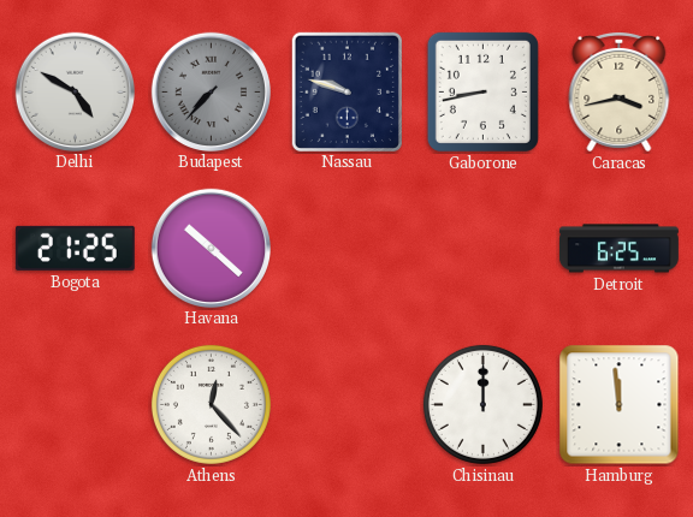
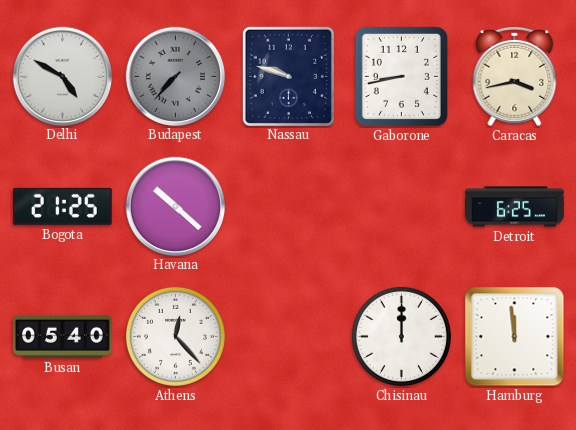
Busan: none -> 05:40 (62, 336)
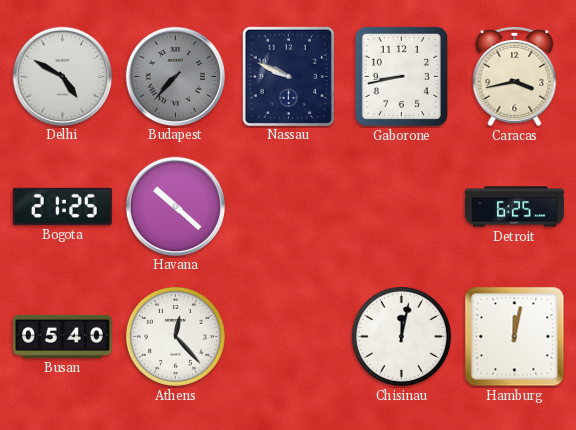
Nassau: 9:48 -> 9:49 (288, 76)
Chisinau: 12:00 -> 12:02 (401, 336)
Hamburg: 11:59 -> 12:02 (515, 337)
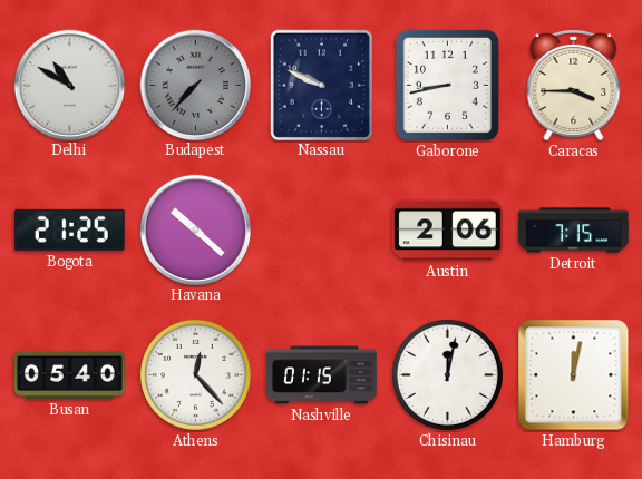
Delhi: 4:50 -> 10:50 (69, 85)
Caracas: 3:43 -> 3:45 (574, 85)
Austin: none -> 2:06 (447, 231)
Detroit: 6:25 -> 7:15 (573, 231)
Nashville: none -> 01:15 (321, 375)
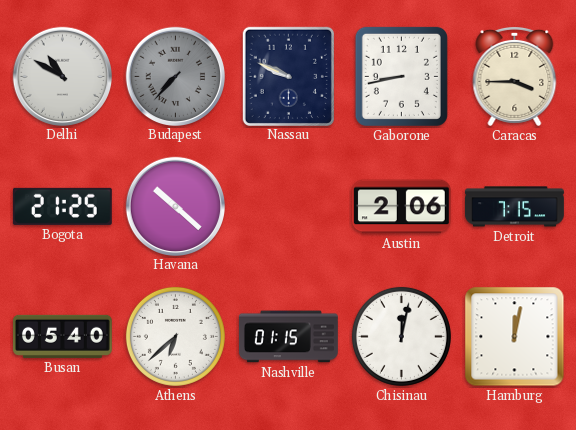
Athens: 12:23 -> 6:38 (175, 336)
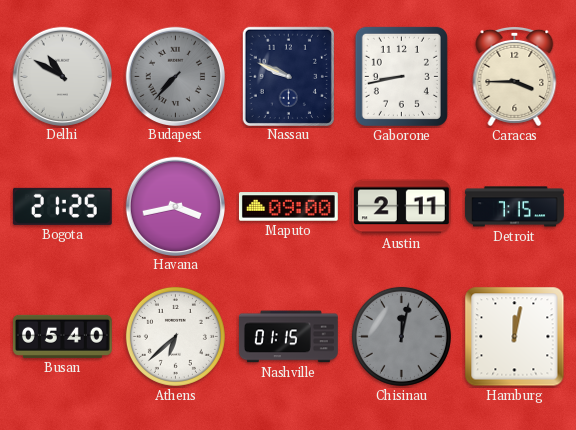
Havana: 10:22 -> 3:43 (175, 206)
Maputo: none -> 09:00 (288, 207)
Austin: 2:06 -> 2:11 (401, 207)
Chisinau dial: white -> grey (401, 336)
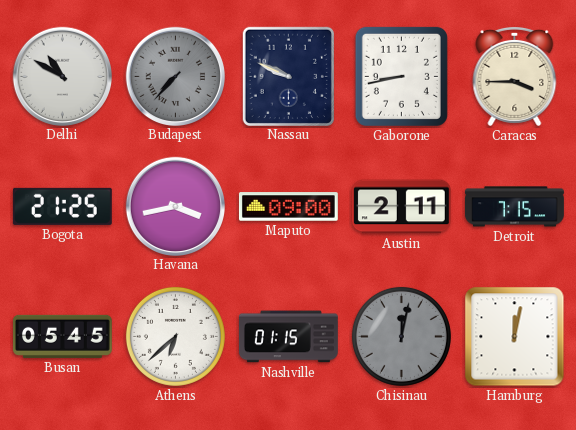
Busan: 05:40 -> 05:45 (62, 336)
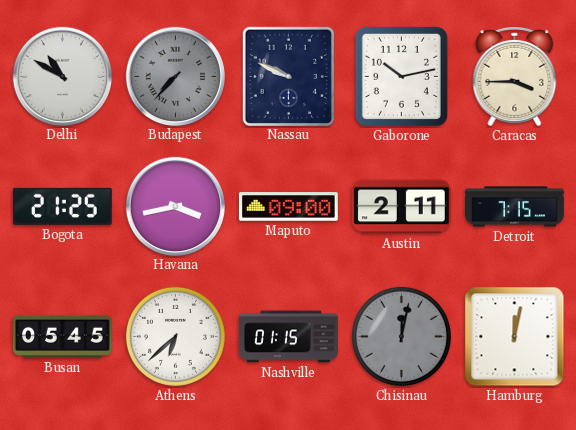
Gaborone: 8:43 -> 10:13 (401, 76)
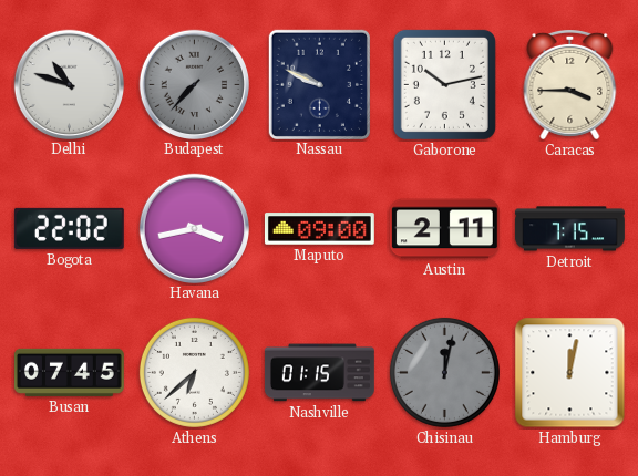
Delhi: 10:50 -> 10:48 (69, 84)
Bogota: 21:25 -> 22:02 (69, 228)
Busan: 05:45 -> 07:45 (69, 372)
